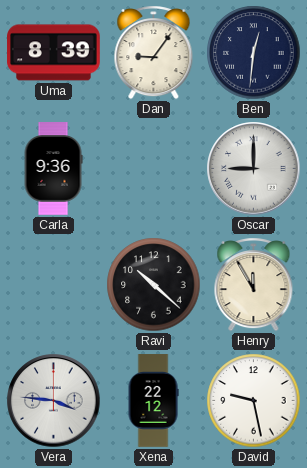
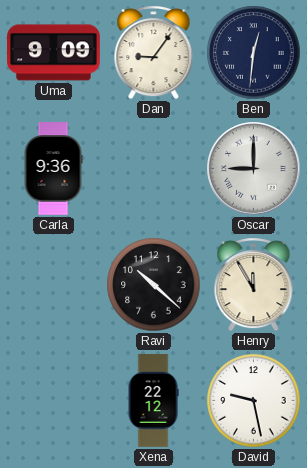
Uma: 8:39 -> 9:09 (54, 53)
Vera: 3:46 -> none (54, 401)
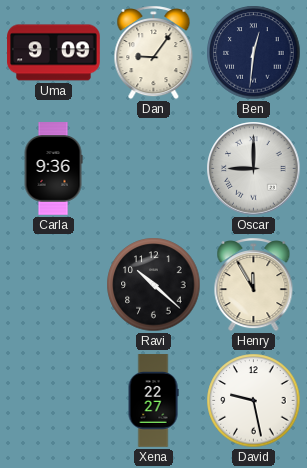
Xena: 22:12 -> 22:27 (153, 401)
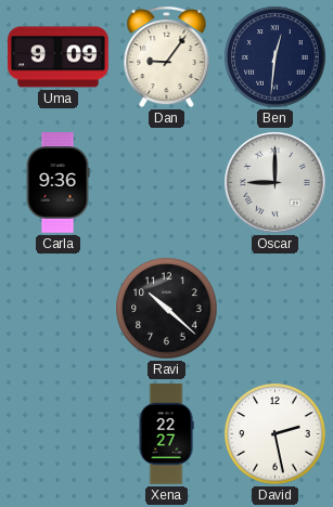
Henry: 11:55 -> none (254, 285)
David: 9:28 -> 2:28 (276, 434)
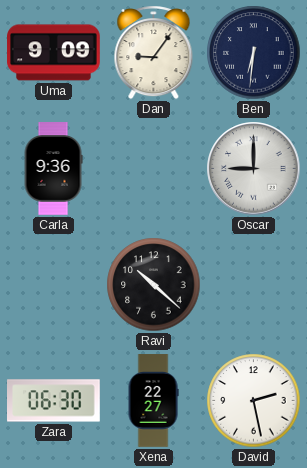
Ben: 12:31 -> 6:31 (254, 53)
Zara: none -> 06:30 (54, 401)
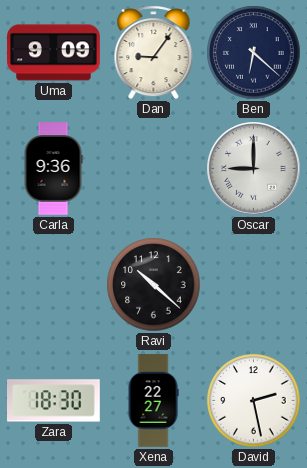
Ben: 6:31 -> 6:22 (254, 53)
Zara: 06:30 -> 18:30 (54, 401)
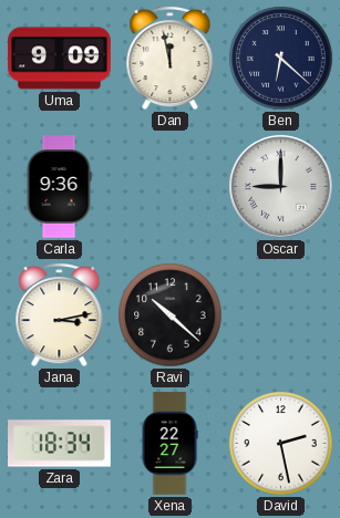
Dan: 9:06 -> 11:58 (171, 59)
Jana: none -> 3:13 (60, 315)
Zara: 18:30 -> 18:34 (60, 444)
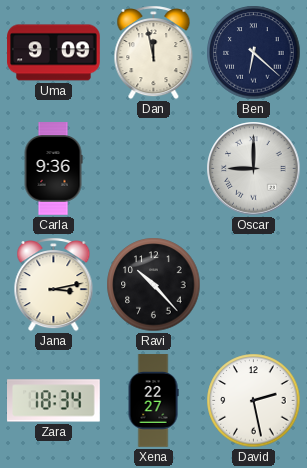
Ravi: 10:22 -> 10:23 (154, 285)
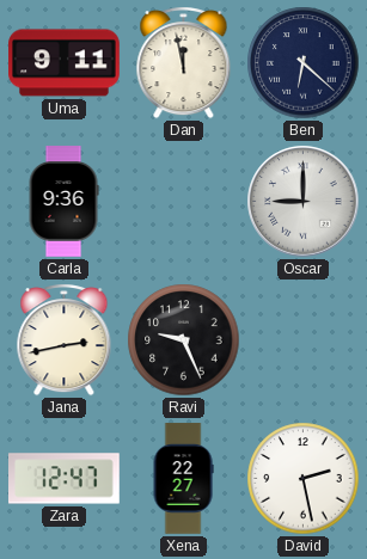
Uma: 9:09 -> 9:11 (65, 63)
Jana: 3:13 -> 2:43 (65, 340)
Ravi: 10:23 -> 9:26 (184, 340)
Zara: 18:34 -> 12:47 (65, 479)
